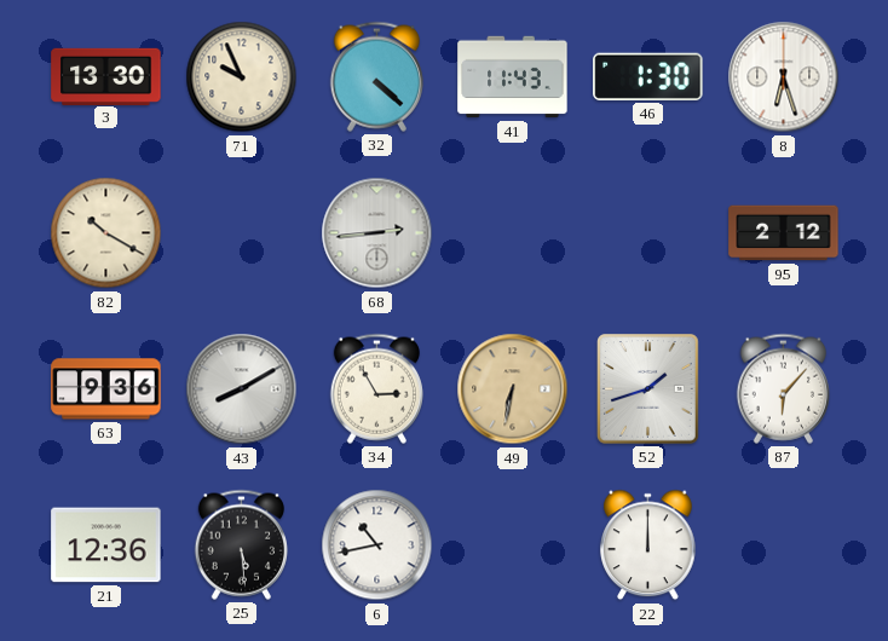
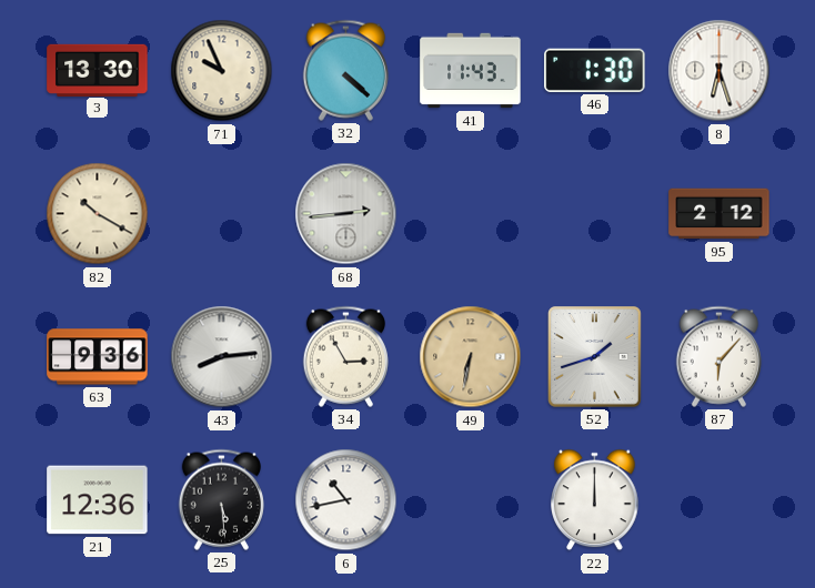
43: 8:10 -> 8:14 (222, 357)
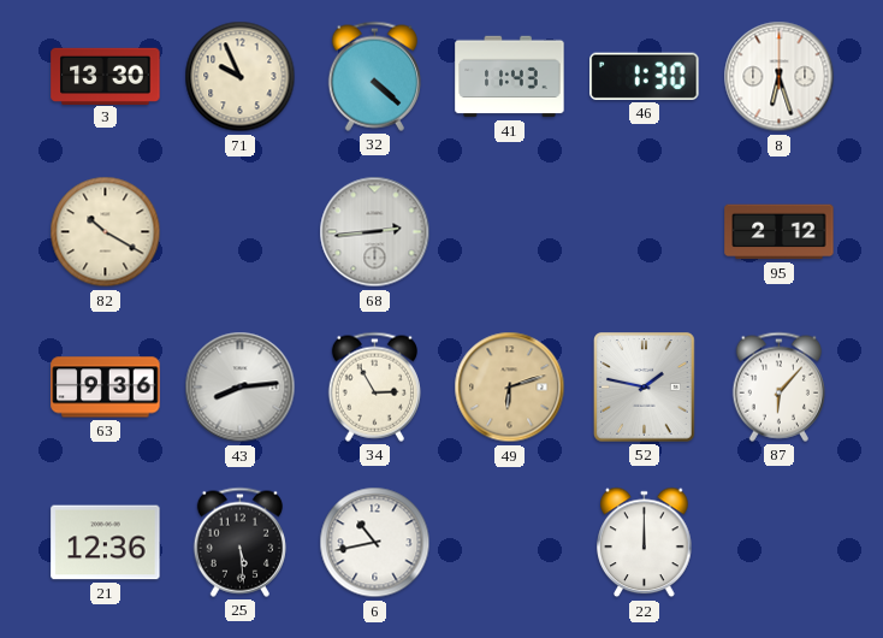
49: 6:32 -> 6:12 (510, 388)
52: 1:42 -> 1:47 (645, 388)
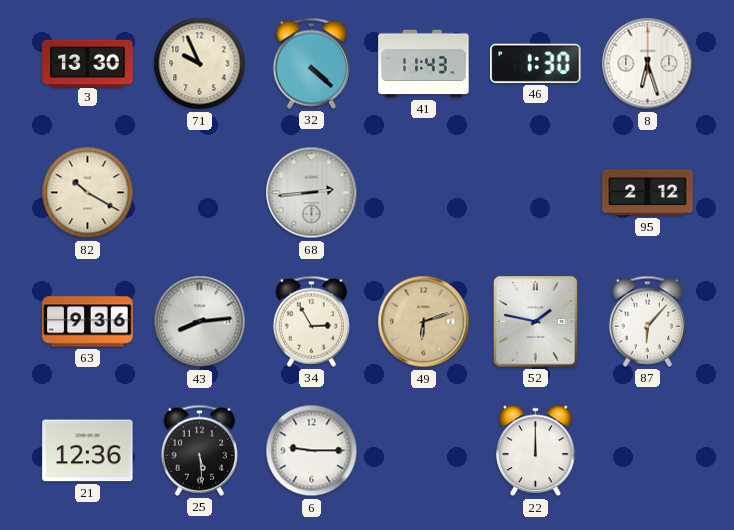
6: 10:43 -> 9:15 (312, 451)
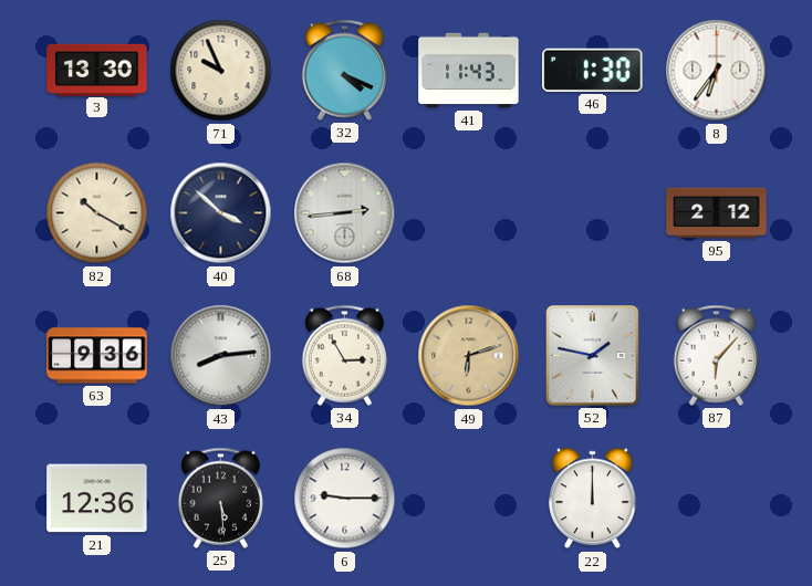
32: 4:22 -> 4:19 (344, 70)
8: 6:27 -> 6:36 (717, 71)
40: none -> 3:52 (221, 213)
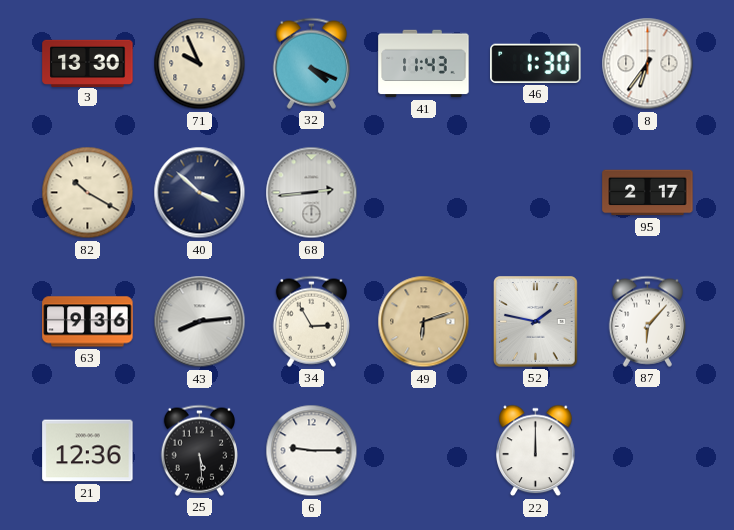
95: 2:12 -> 2:17 (648, 193)
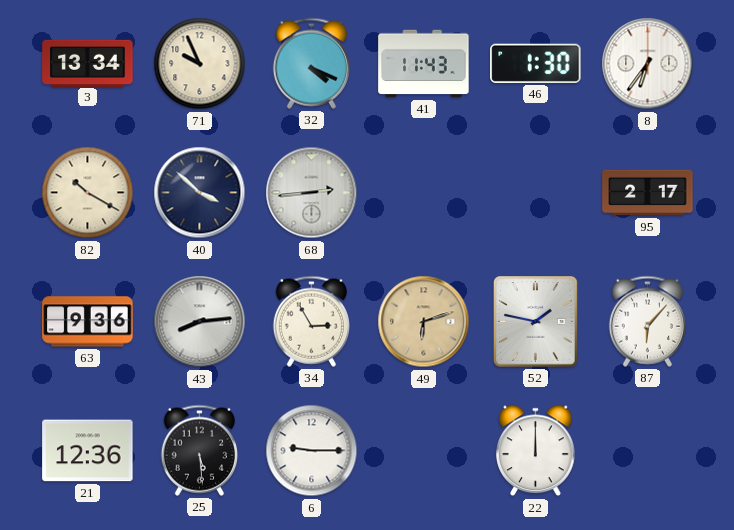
3: 13:30 -> 13:34 (88, 63)
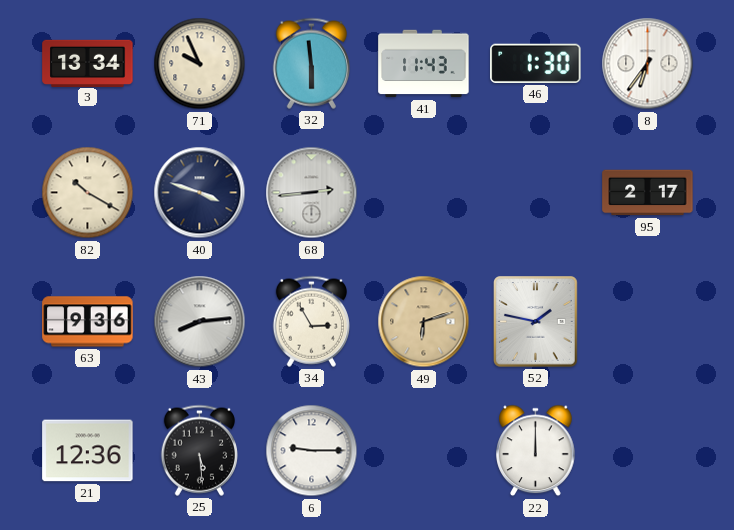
32: 4:19 -> 5:59 (311, 63)
40: 3:52 -> 3:48 (200, 193)
87: 6:07 -> none (647, 321)
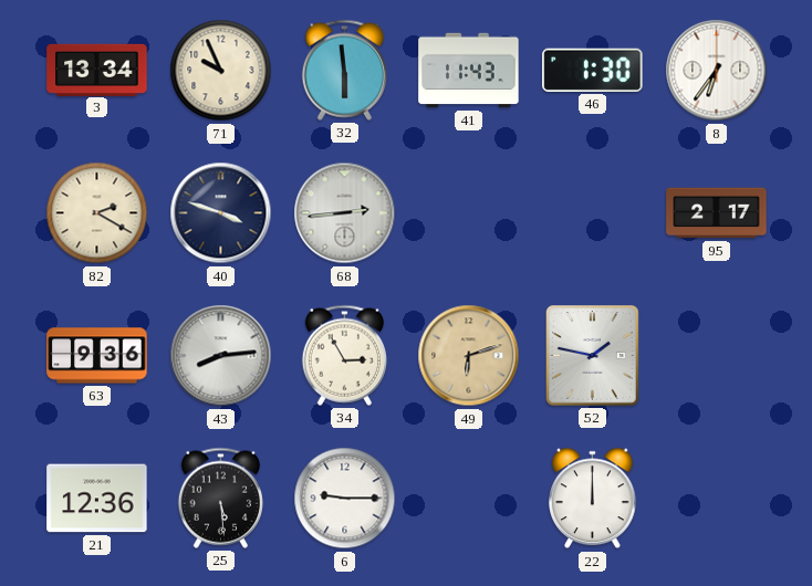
82: 10:20 -> 2:20 (97, 213)
